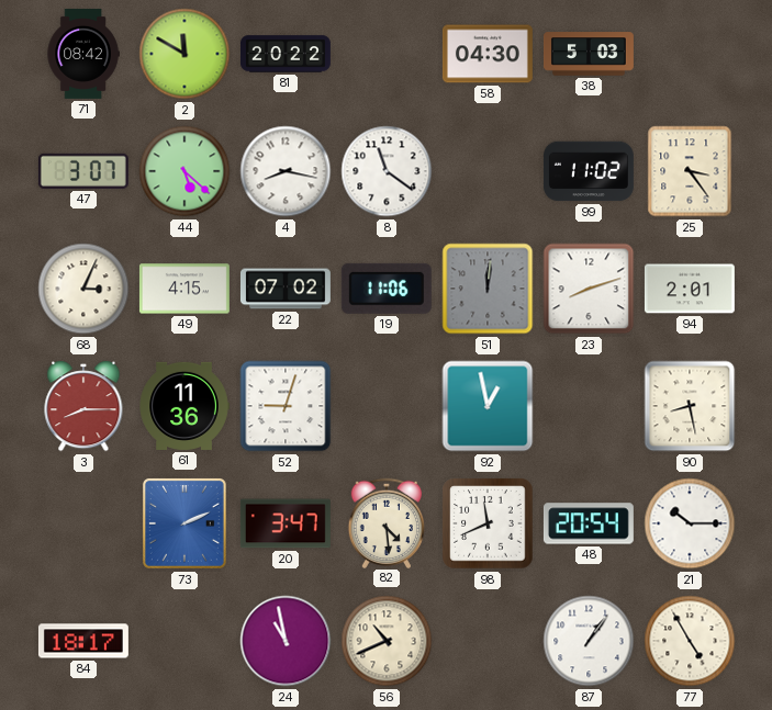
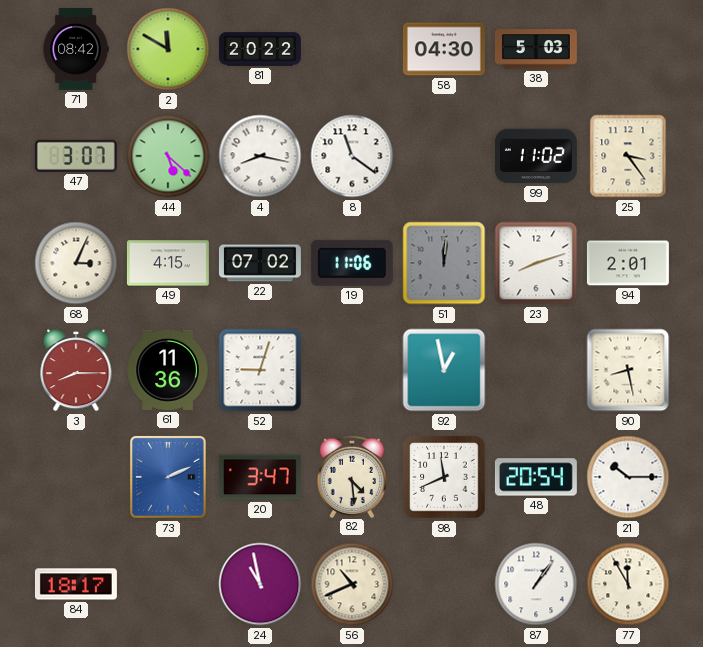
77: 4:55 -> 11:55 (628, 584)
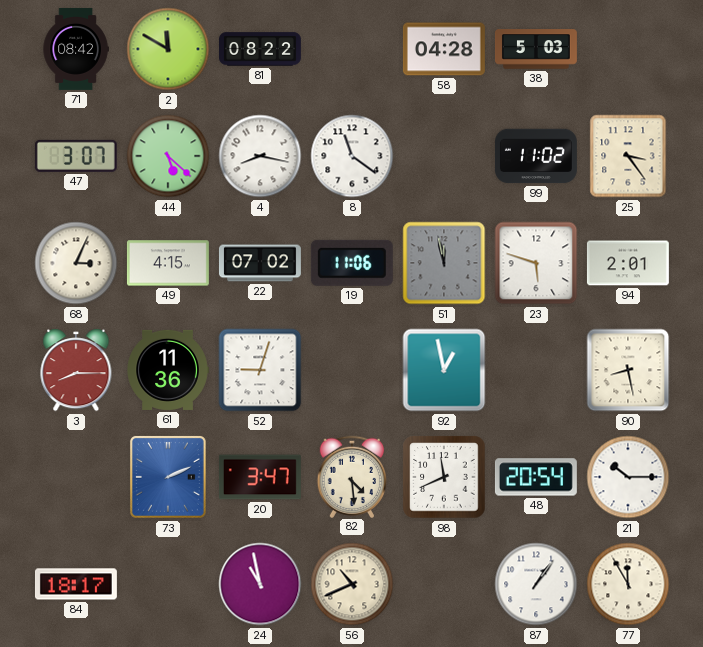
81: 20:22 -> 08:22 (260, 49)
58: 04:30 -> 04:28 (444, 49)
51: 12:01 -> 11:58 (444, 263)
23: 8:12 -> 5:48 (536, 263)
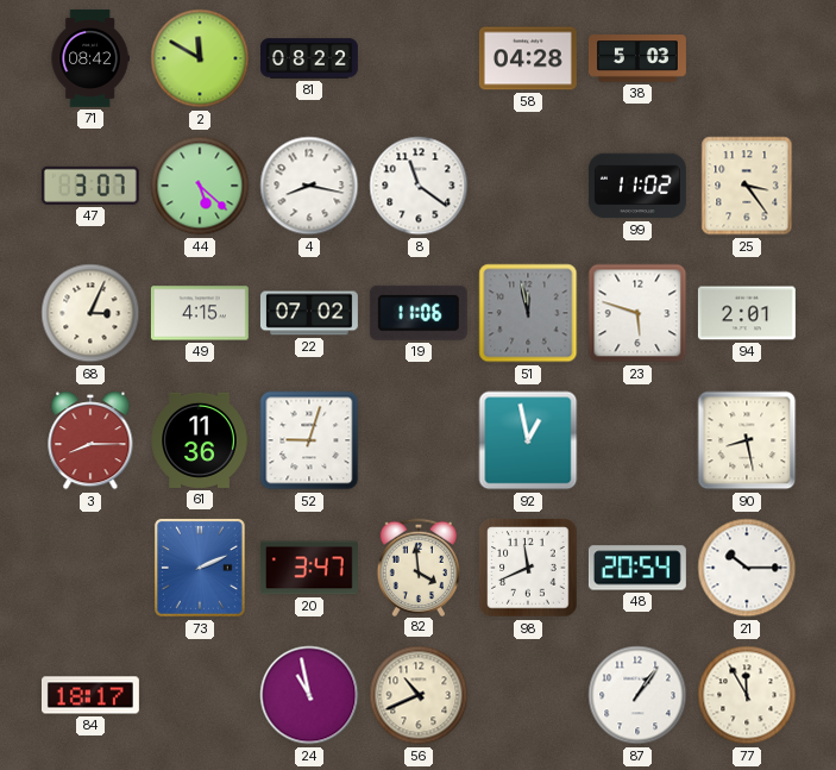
82: 4:29 -> 3:59 (417, 566)
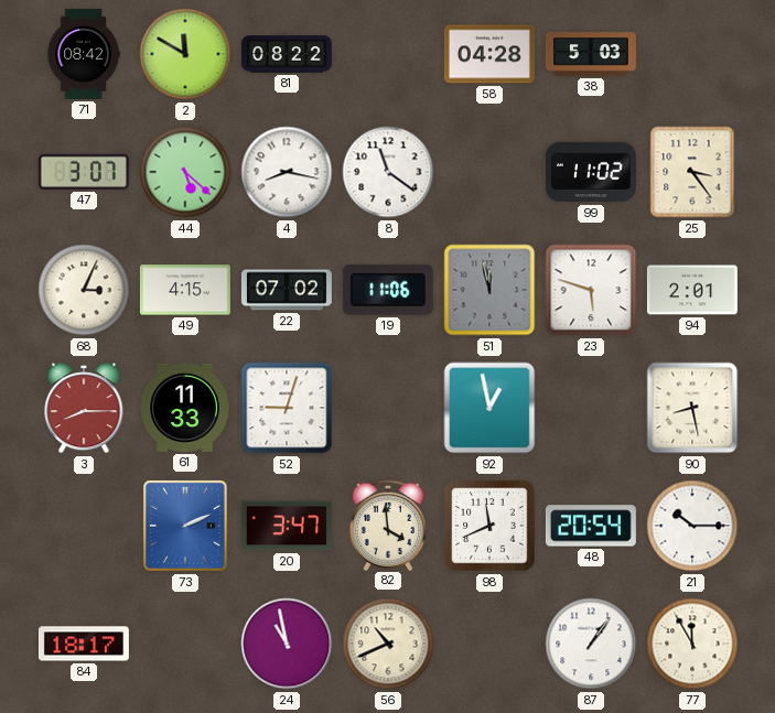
61: 11:36 -> 11:33 (185, 408)
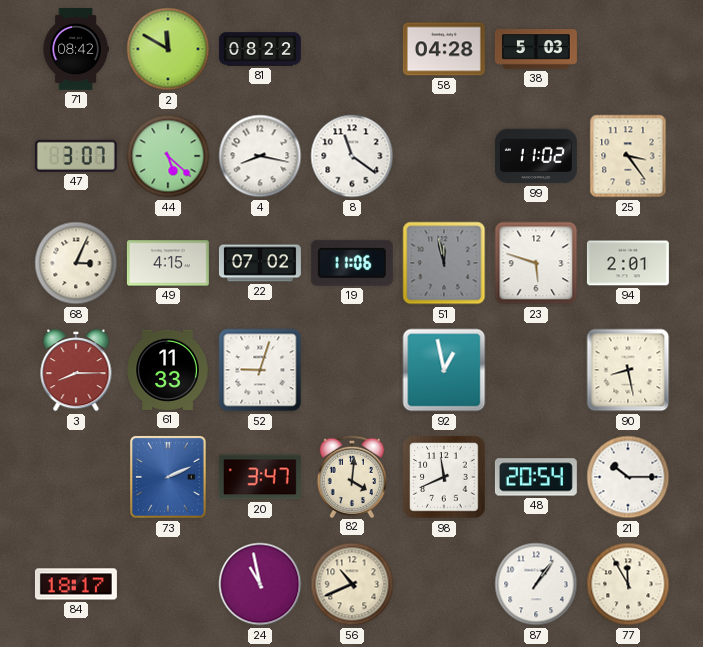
82: 3:59 -> 4:01 (351, 476)
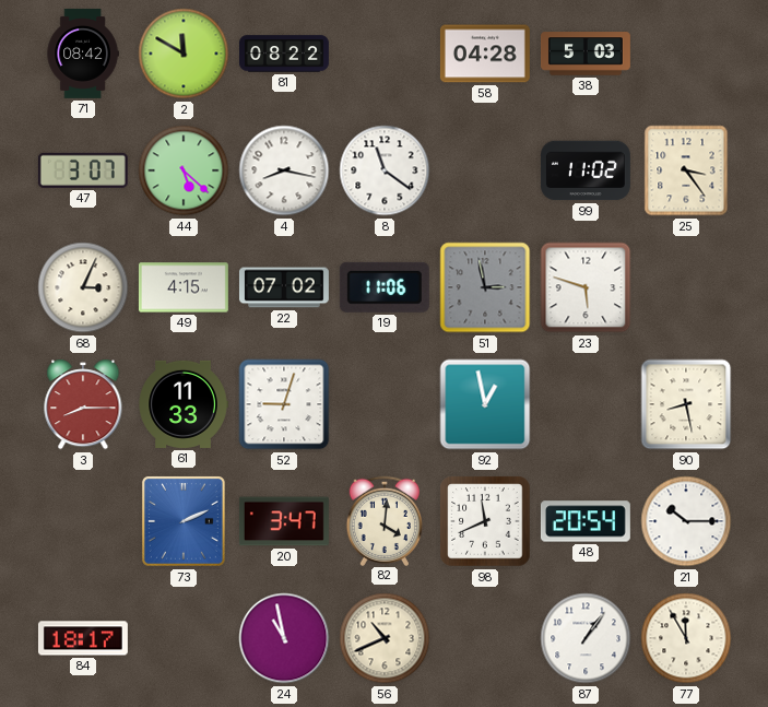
51: 11:58 -> 2:58 (485, 287)
94: 2:01 -> none (628, 263)
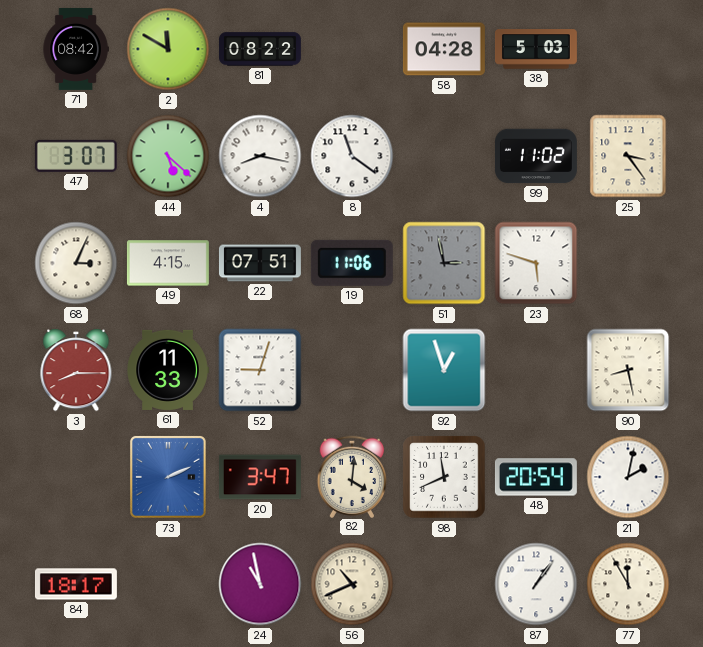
22: 07:02 -> 07:51 (260, 263)
92: 12:58 -> 12:57 (444, 370)
21: 10:15 -> 2:02 (628, 477)
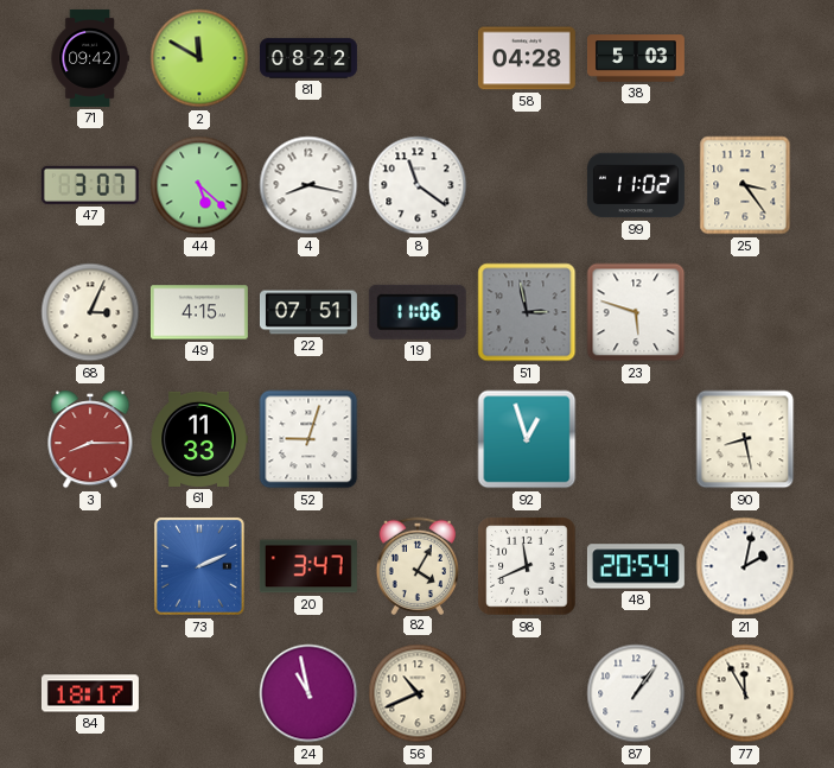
71: 08:42 -> 09:42 (90, 58)
82: 4:01 -> 4:05 (416, 565)
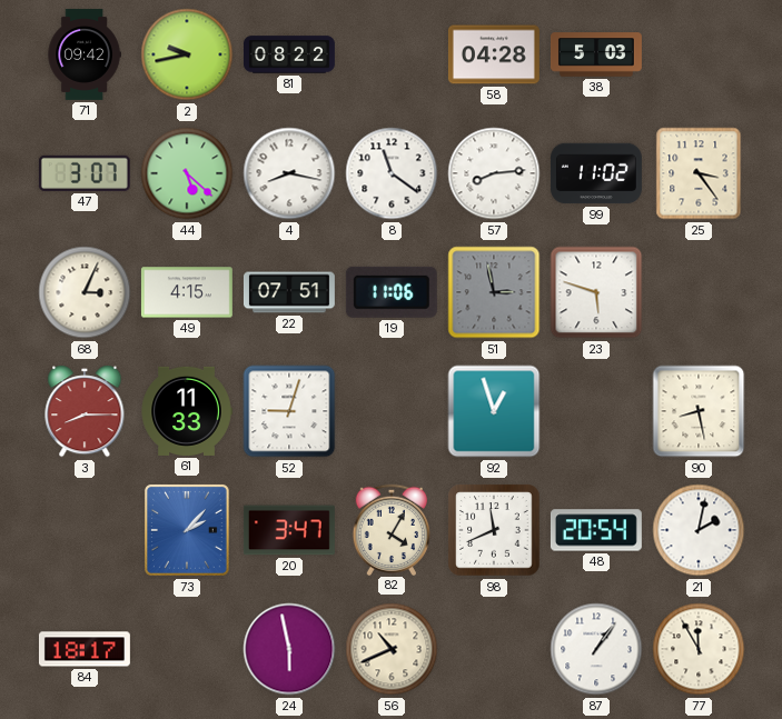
2: 11:50 -> 9:43 (187, 54)
57: none -> 8:14 (494, 173)
73: 2:11 -> 2:07 (187, 530)
24: 10:58 -> 5:58 (289, 649)
